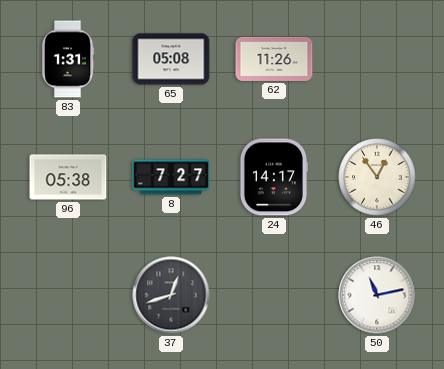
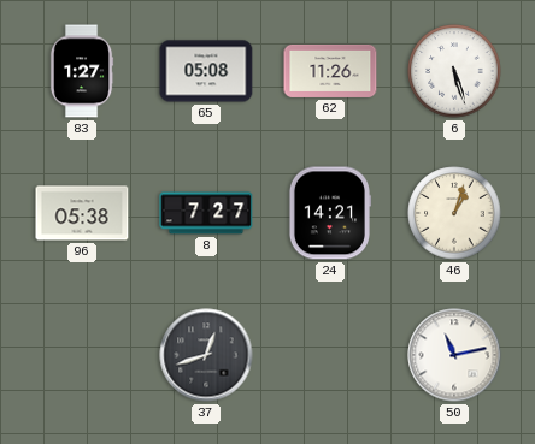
83: 1:31 -> 1:27 (82, 71)
6: none -> 5:27 (454, 71)
24: 14:17 -> 14:21 (329, 213)
46: 12:54 -> 1:03 (454, 213)
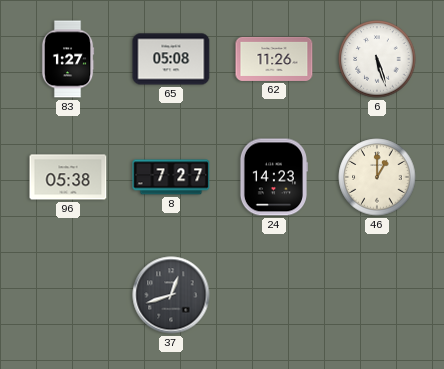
24: 14:21 -> 14:23 (273, 177)
46: 1:03 -> 1:00 (377, 177)
50: 11:13 -> none (454, 355)
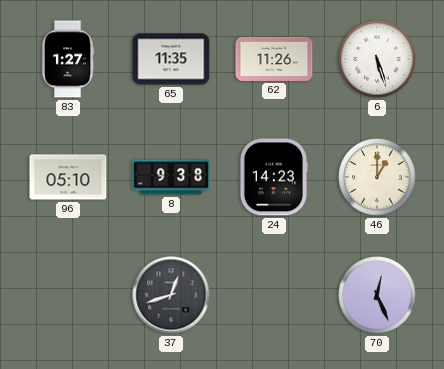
65: 05:08 -> 11:35 (171, 59)
96: 05:38 -> 05:10 (68, 177)
8: 7:27 -> 9:38 (171, 177)
70: none -> 12:26 (377, 295)
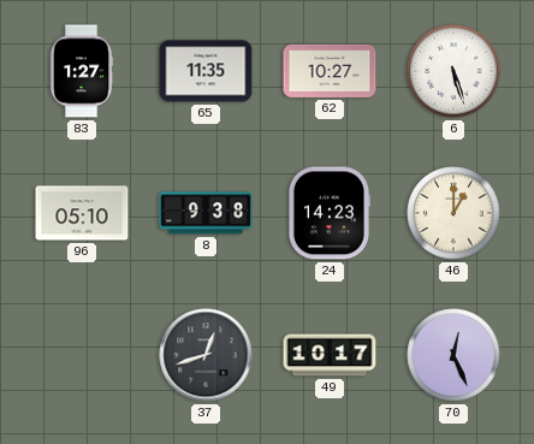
62: 11:26 -> 10:27 (330, 71)
49: none -> 10:17 (330, 355)
